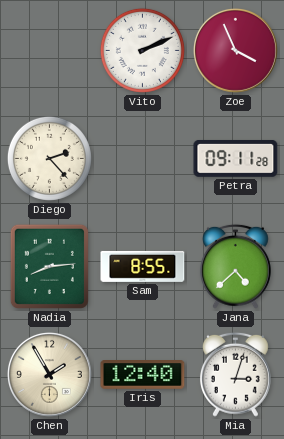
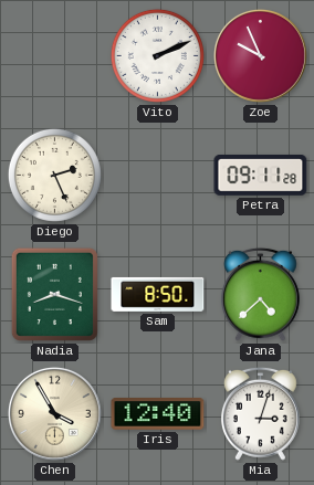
Zoe: 3:56 -> 9:56 (260, 55)
Diego: 2:23 -> 2:26 (54, 175)
Nadia: 8:14 -> 8:18 (54, 294)
Sam: 8:55 -> 8:50 (158, 294)
Chen: 1:55 -> 3:55 (54, 413)
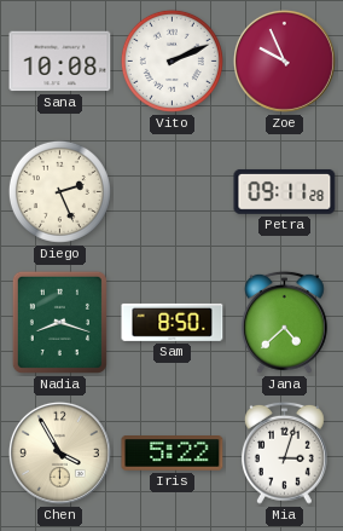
Sana: none -> 10:08 (60, 62)
Iris: 12:40 -> 5:22 (173, 454)
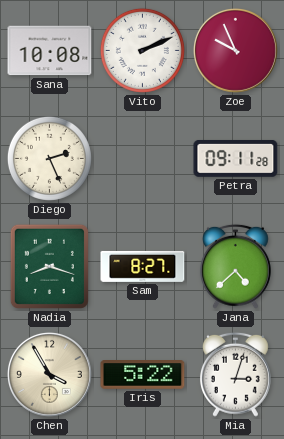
Sam: 8:50 -> 8:27 (143, 266)
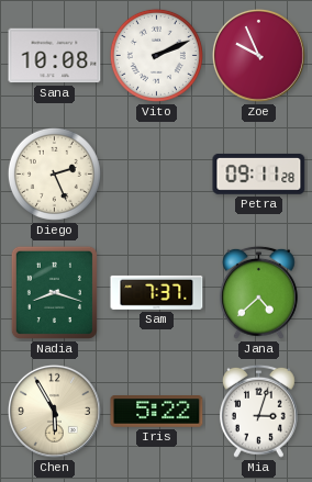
Sam: 8:27 -> 7:37 (157, 292)
Chen: 3:55 -> 5:55 (54, 411)
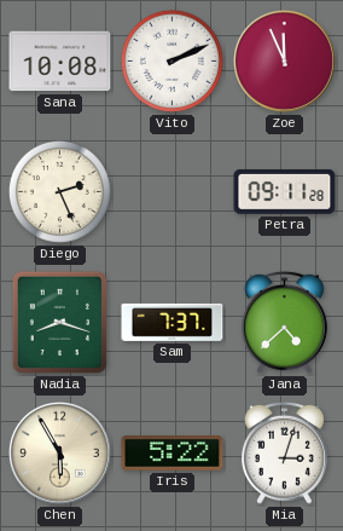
Zoe: 9:56 -> 11:56 (284, 60)
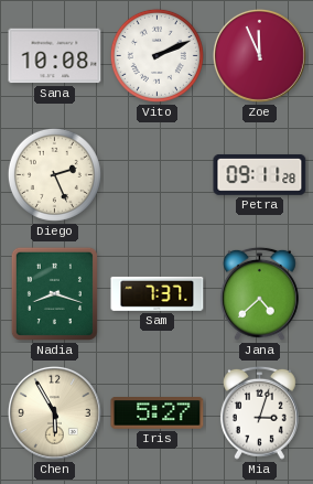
Iris: 5:22 -> 5:27 (158, 413)
